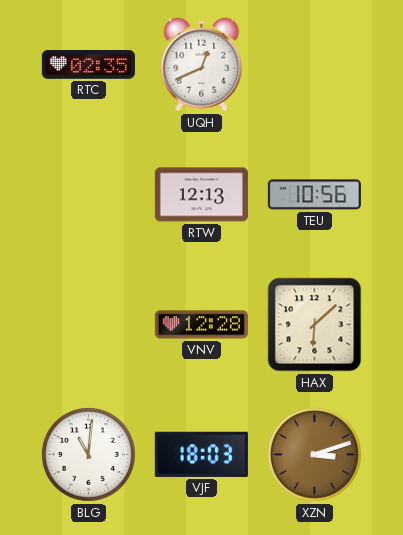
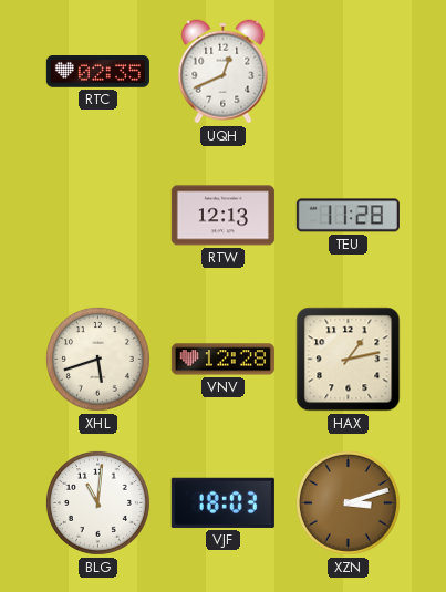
TEU: 10:56 -> 11:28 (348, 216)
XHL: none -> 5:42 (97, 359)
HAX: 6:08 -> 1:13 (349, 360)
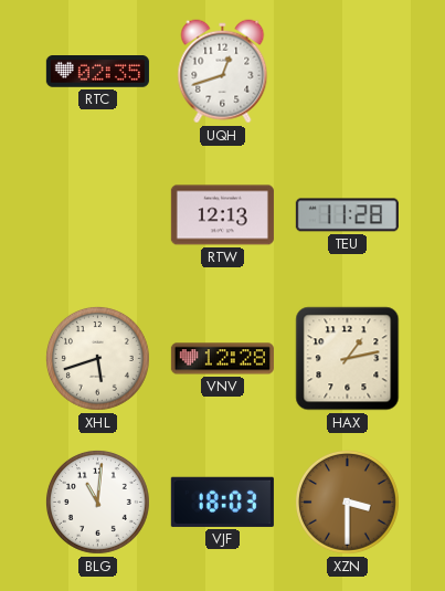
UQH: 12:41 -> 12:42 (223, 72)
XZN: 3:12 -> 3:30 (347, 502)
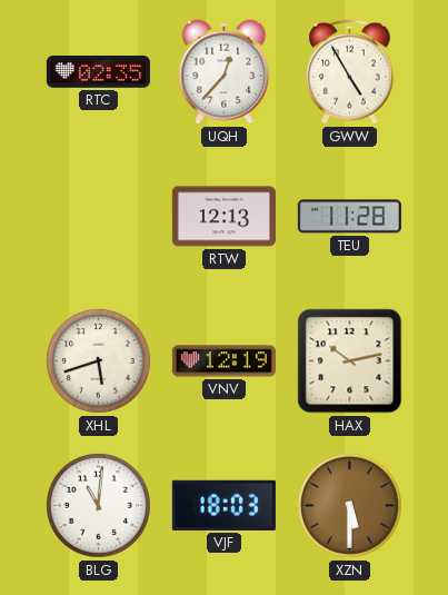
UQH: 12:42 -> 12:37 (225, 72)
GWW: none -> 4:55 (350, 72)
VNV: 12:28 -> 12:19 (223, 361)
HAX: 1:13 -> 10:13 (350, 361)
XZN: 3:30 -> 5:30 (349, 505)
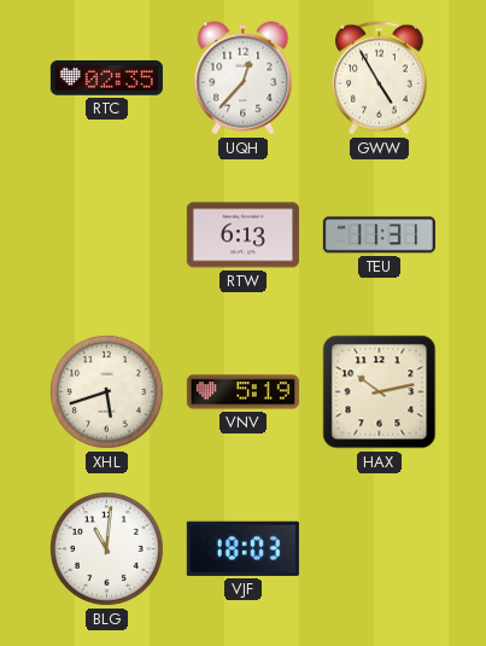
RTW: 12:13 -> 6:13 (242, 235)
TEU: 11:28 -> 11:31 (379, 235)
VNV: 12:19 -> 5:19 (242, 392)
XZN: 5:30 -> none (349, 505)
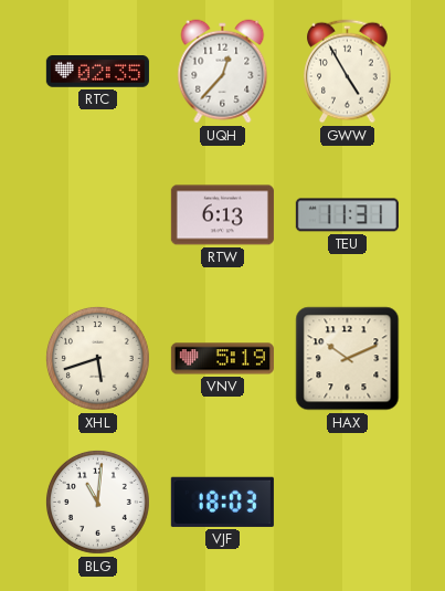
HAX: 10:13 -> 10:11 (348, 359)
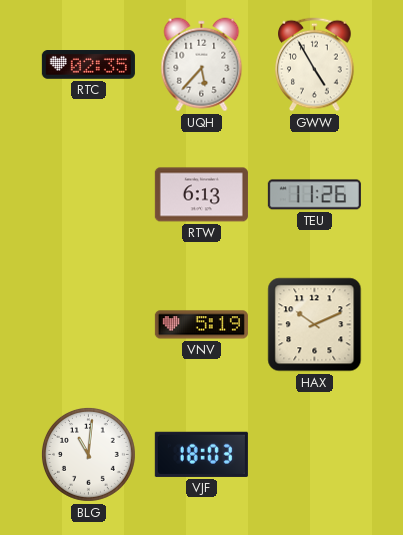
UQH: 12:37 -> 5:37 (202, 65)
TEU: 11:31 -> 11:26 (314, 195)
XHL: 5:42 -> none (97, 358)
